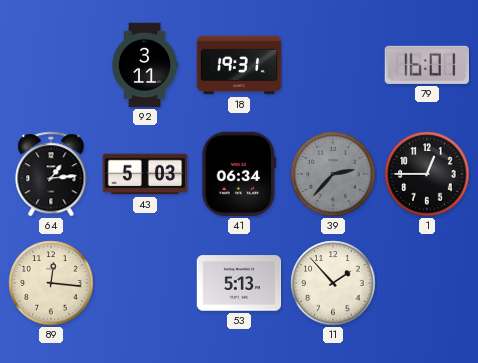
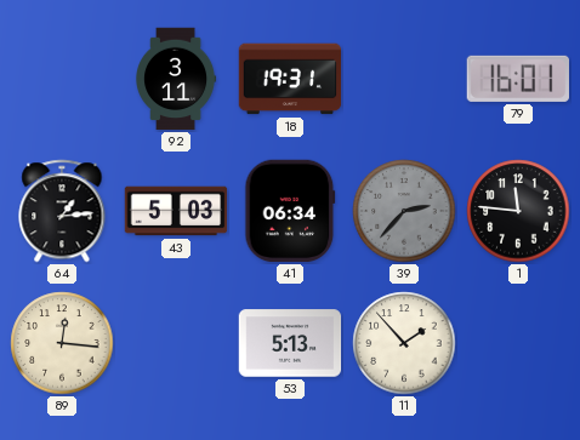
1: 12:45 -> 11:46 (518, 211)
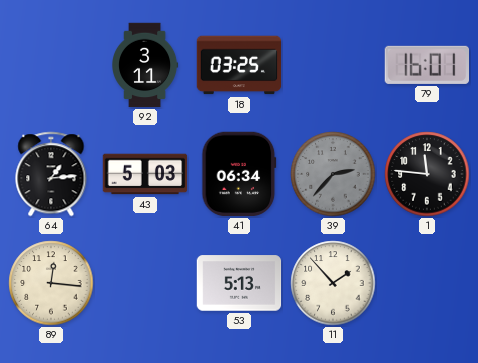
18: 19:31 -> 03:25 (239, 65)
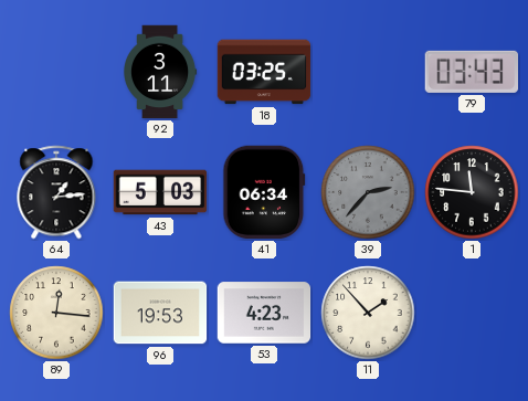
79: 16:01 -> 03:43 (471, 72)
96: none -> 19:53 (160, 313)
53: 5:13 -> 4:23 (264, 313)
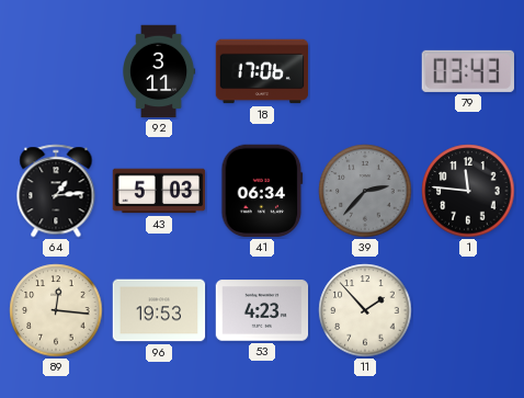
18: 03:25 -> 17:06 (262, 71)
